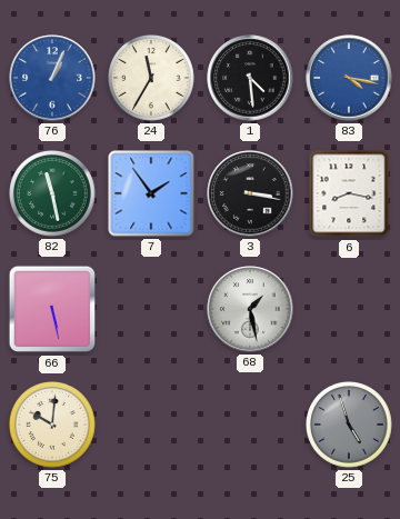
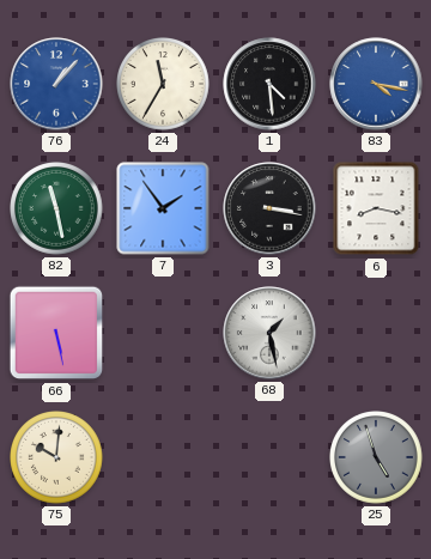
76: 1:04 -> 1:07 (56, 84)
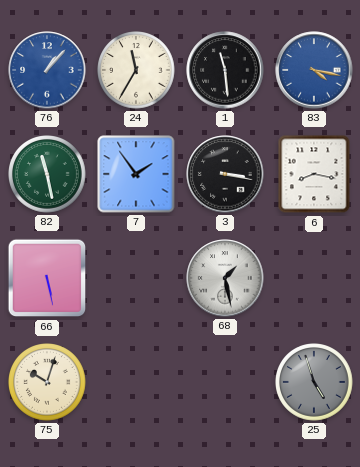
1: 4:29 -> 11:29 (225, 70)
75: 10:01 -> 10:03 (48, 383)
